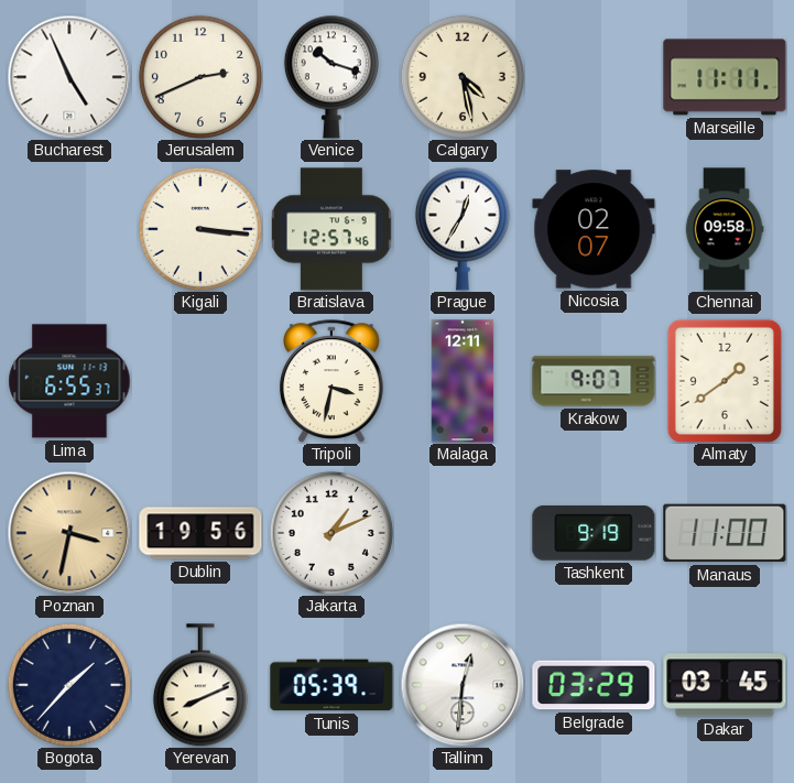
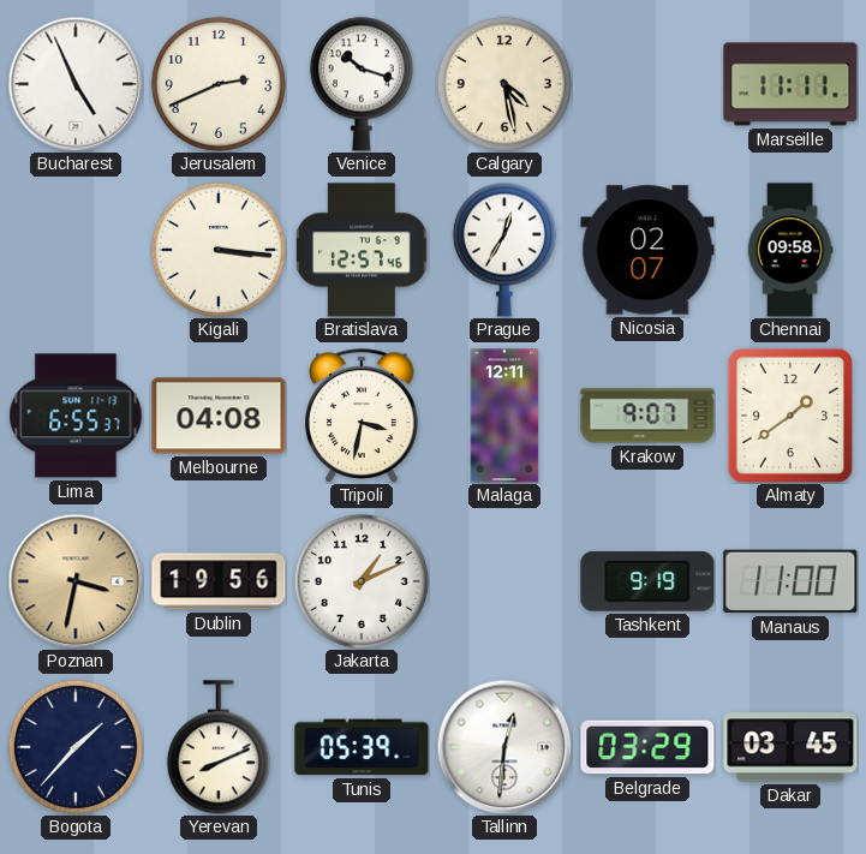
Melbourne: none -> 04:08 (219, 416)
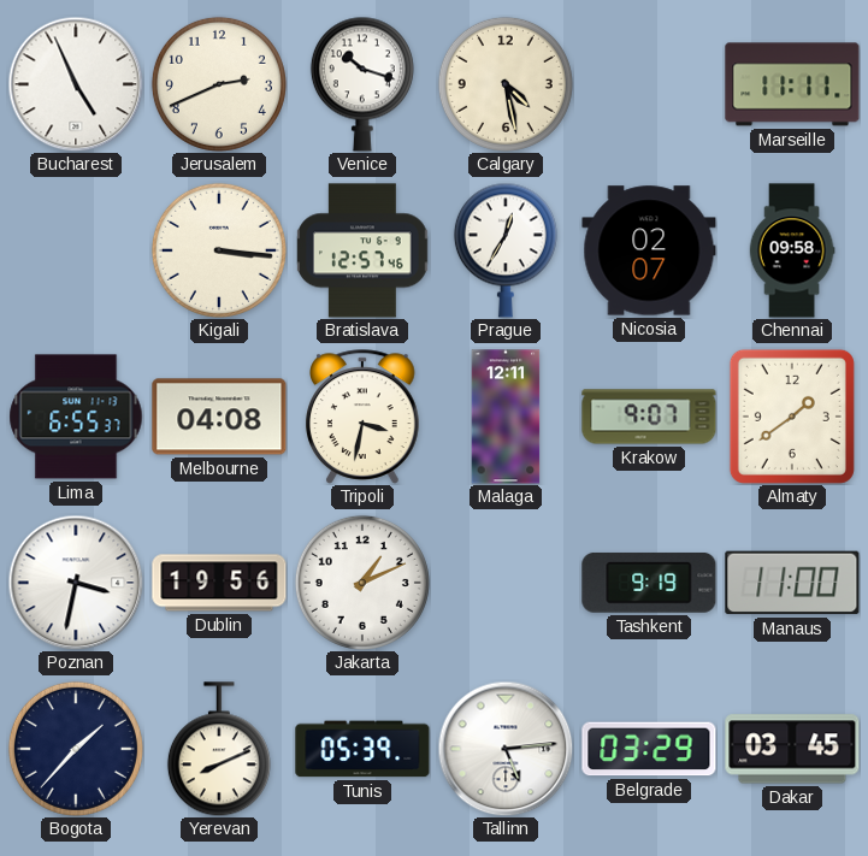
Poznan dial: champagne -> white (76, 583)
Tallinn: 12:31 -> 5:14 (506, 749)
